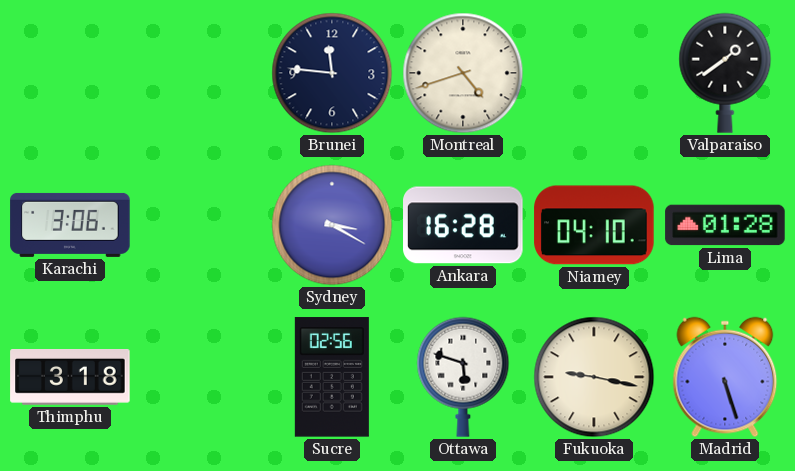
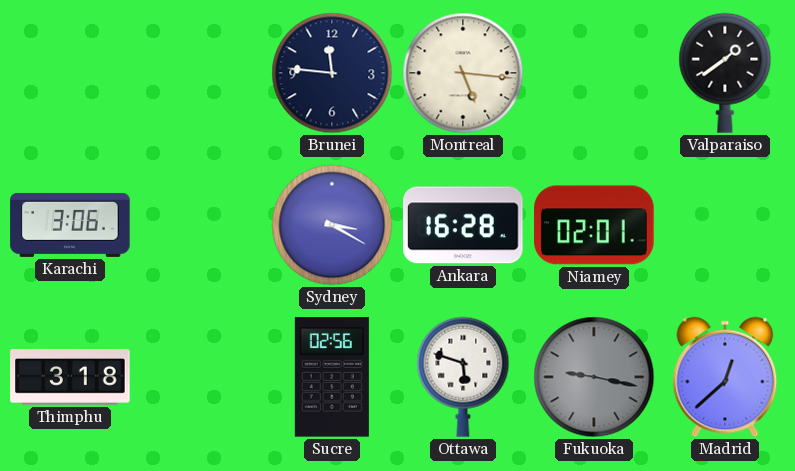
Montreal: 4:42 -> 5:16 (463, 73)
Niamey: 04:10 -> 02:01 (594, 225)
Lima: 01:28 -> none (725, 225)
Fukuoka dial: cream -> grey (594, 377)
Madrid: 5:27 -> 12:38 (725, 377)
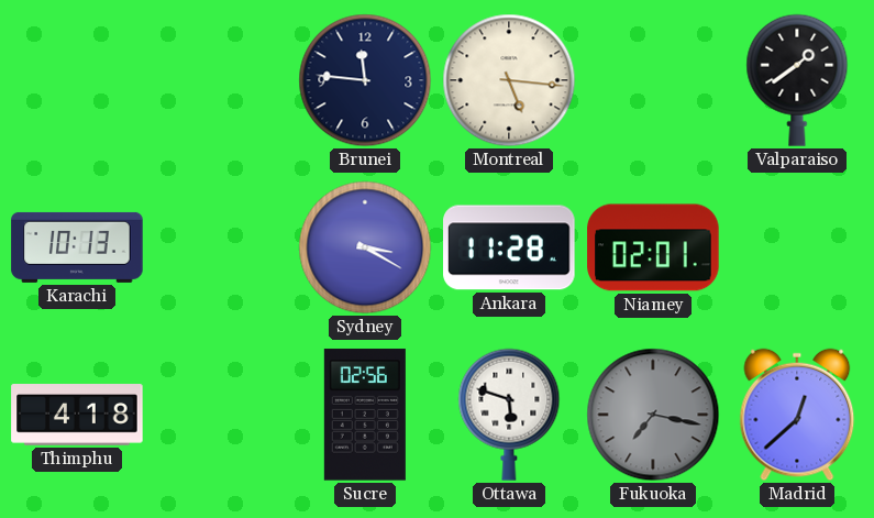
Karachi: 3:06 -> 10:13 (77, 247)
Ankara: 16:28 -> 11:28 (509, 247)
Thimphu: 3:18 -> 4:18 (77, 416)
Fukuoka: 9:17 -> 7:17 (653, 415)
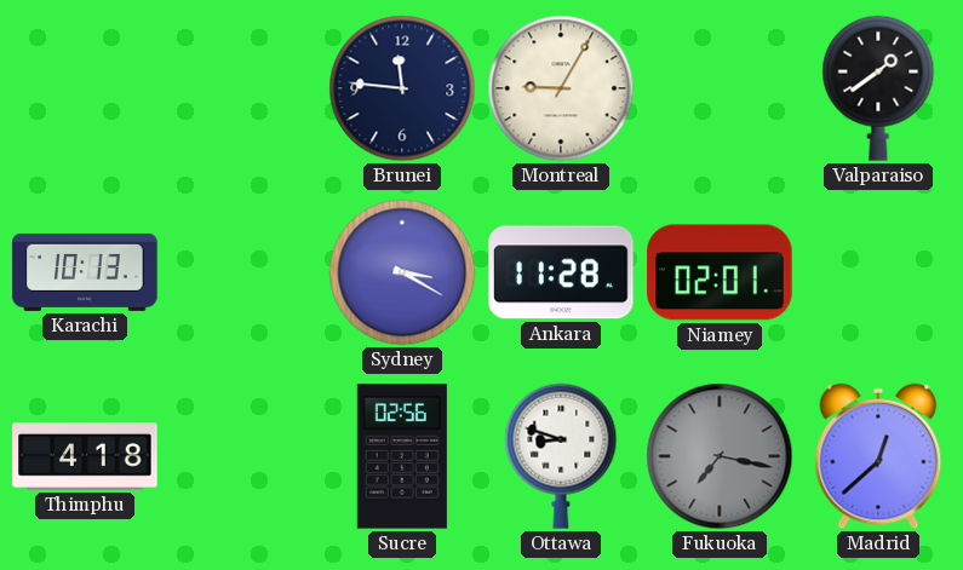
Montreal: 5:16 -> 9:05 (561, 88)
Ottawa: 5:48 -> 8:48 (561, 456)
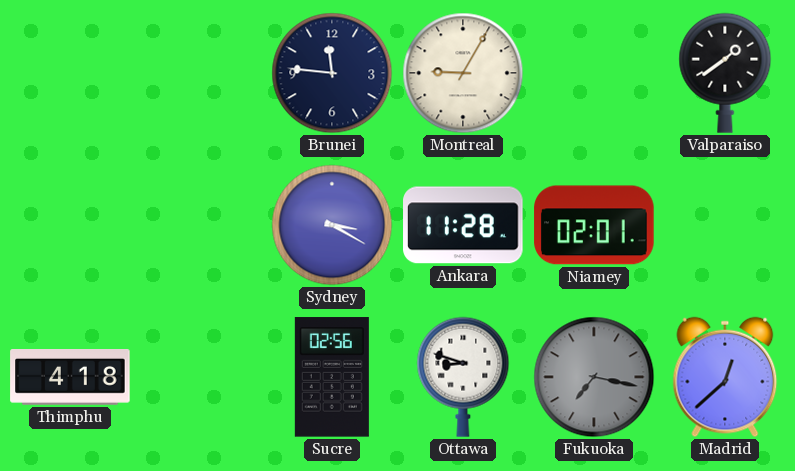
Karachi: 10:13 -> none (85, 272)
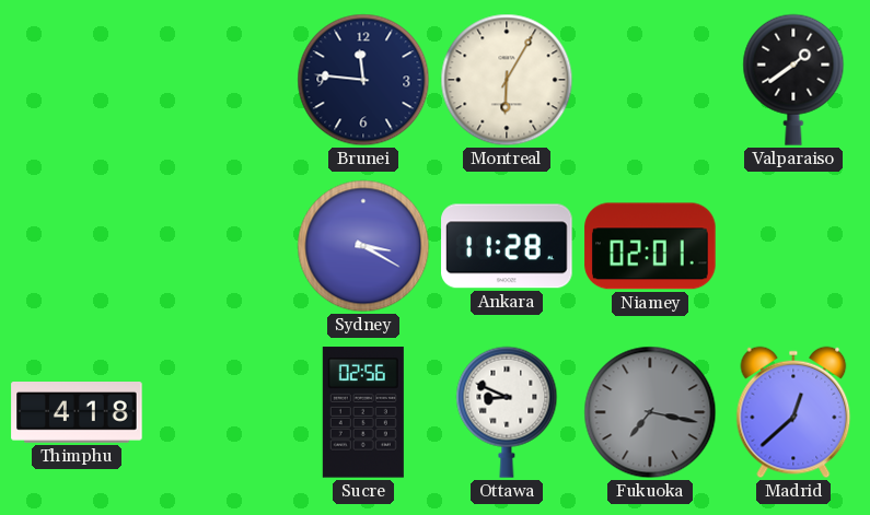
Montreal: 9:05 -> 6:05 (507, 80)
Ottawa: 8:48 -> 8:49 (507, 412)
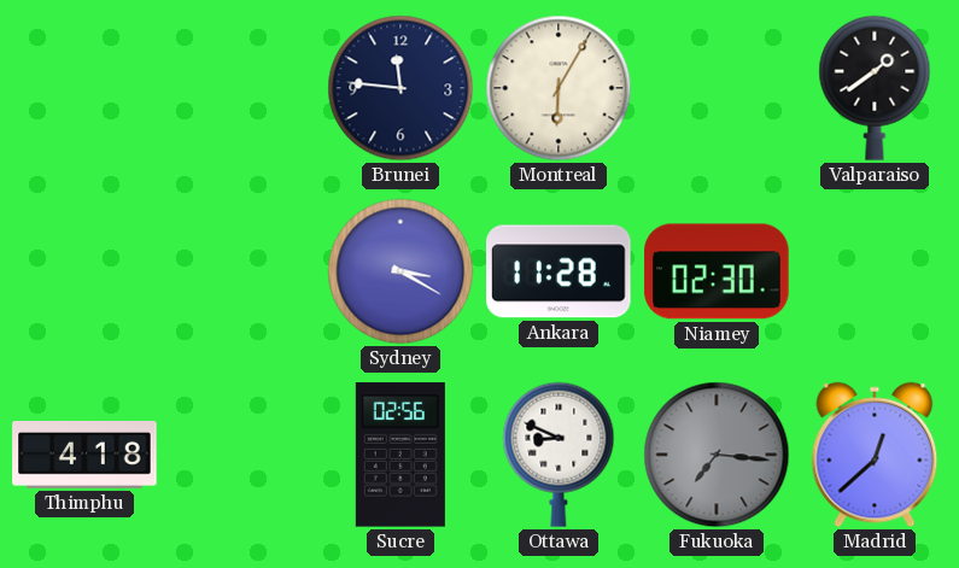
Niamey: 02:01 -> 02:30 (717, 271)
Fukuoka: 7:17 -> 7:16 (717, 455)
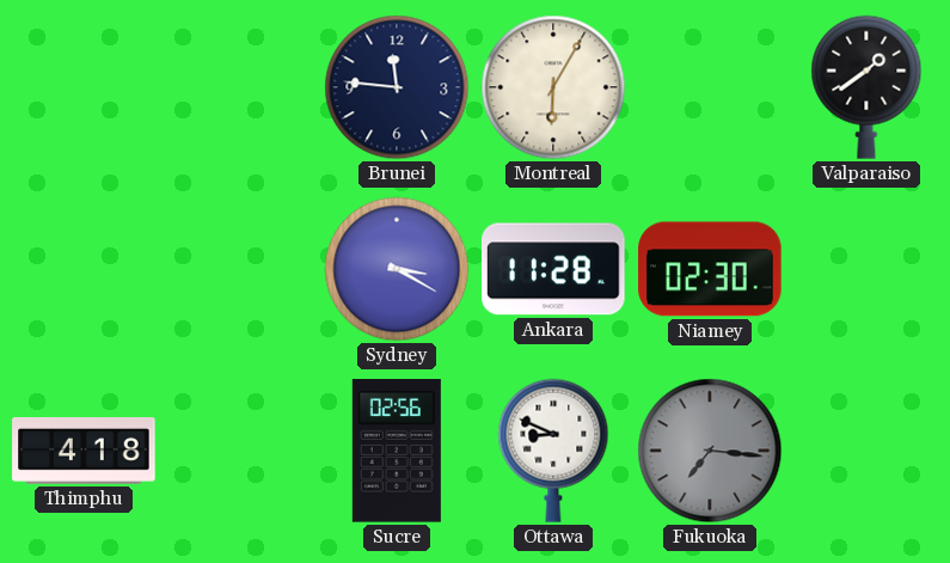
Madrid: 12:38 -> none (875, 455)
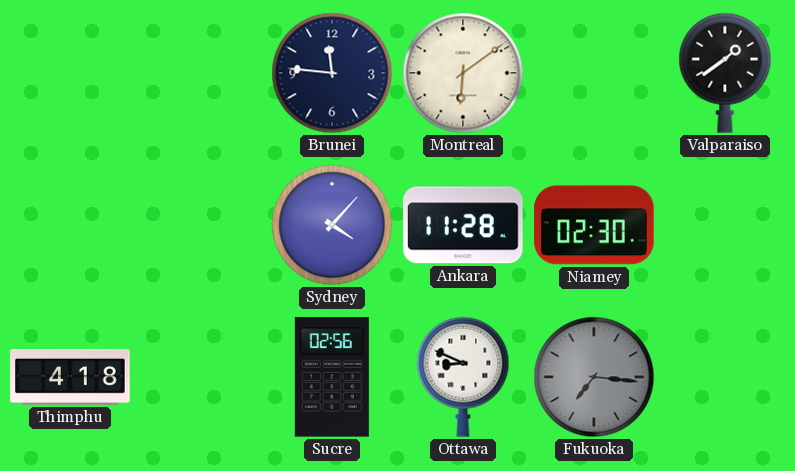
Montreal: 6:05 -> 6:09 (463, 73)
Sydney: 3:20 -> 4:07 (332, 225)
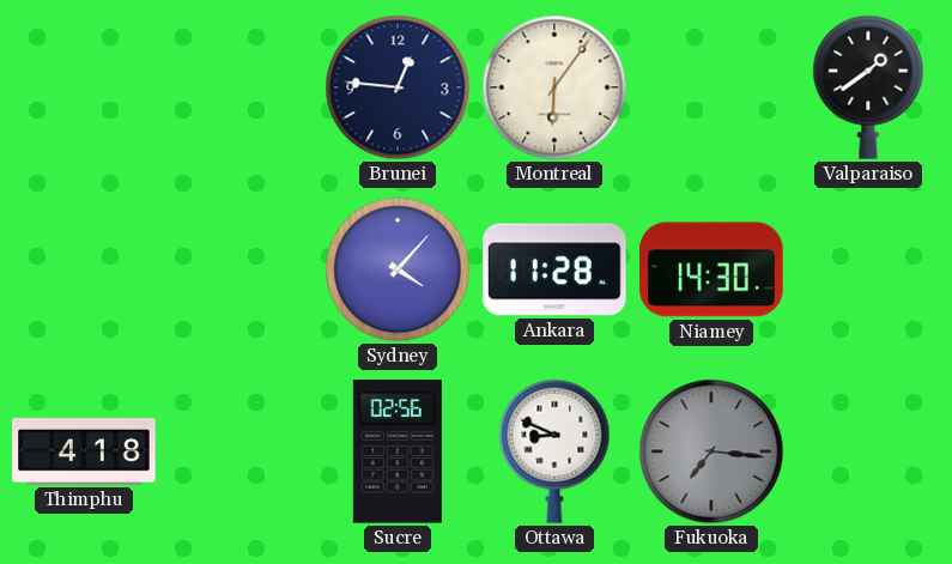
Brunei: 11:46 -> 12:46 (398, 87)
Montreal: 6:09 -> 6:06 (554, 87)
Niamey: 02:30 -> 14:30 (711, 269)
